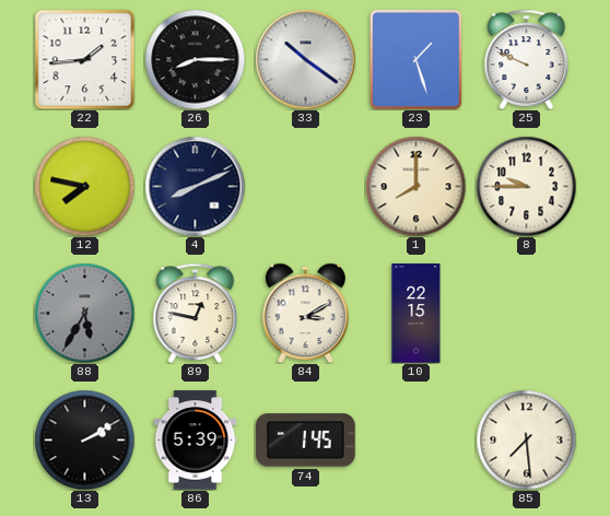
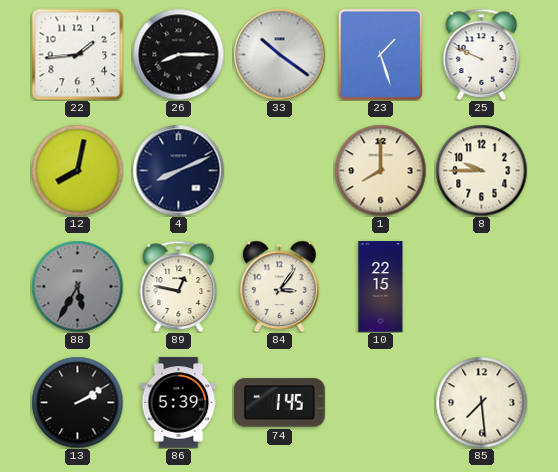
12: 7:47 -> 8:02 (77, 170)
84: 3:10 -> 3:06 (279, 286)
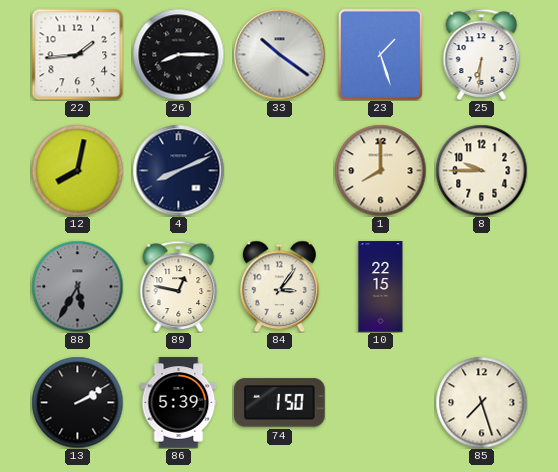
25: 9:49 -> 6:31 (482, 54)
74: 1:45 -> 1:50 (280, 403)
85: 7:29 -> 7:27 (481, 402)
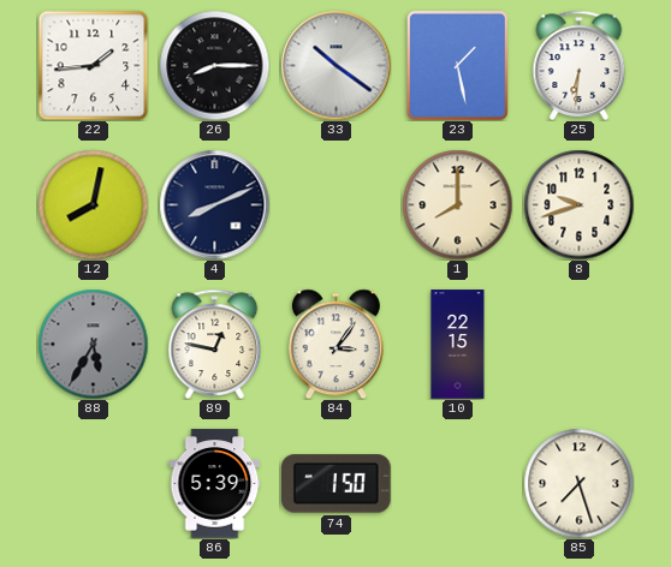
23: 1:27 -> 1:28 (457, 65)
8: 9:45 -> 9:42 (578, 204)
13: 2:10 -> none (77, 402)
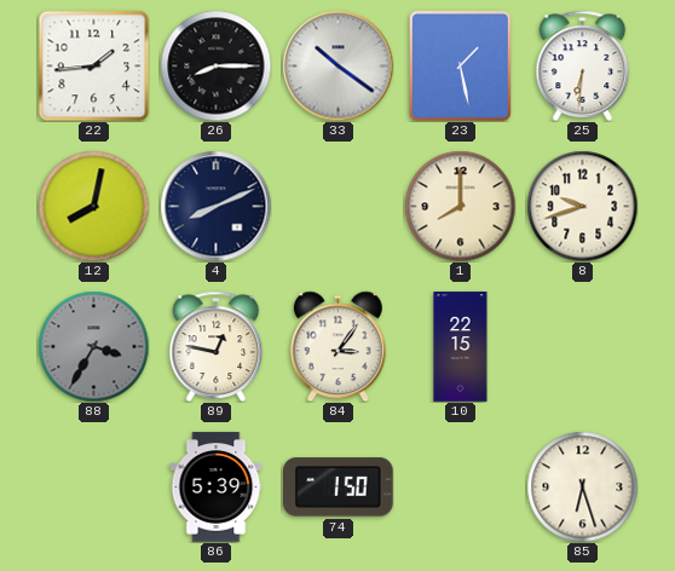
88: 5:35 -> 3:35 (93, 346)
85: 7:27 -> 6:27 (582, 486)
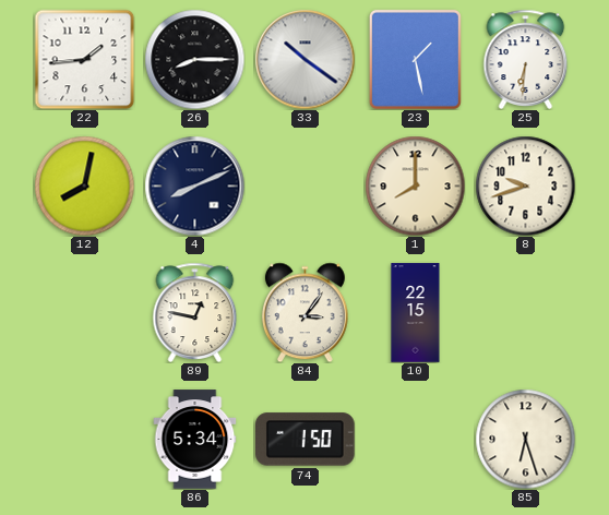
88: 3:35 -> none (93, 346)
86: 5:39 -> 5:34 (195, 440)
